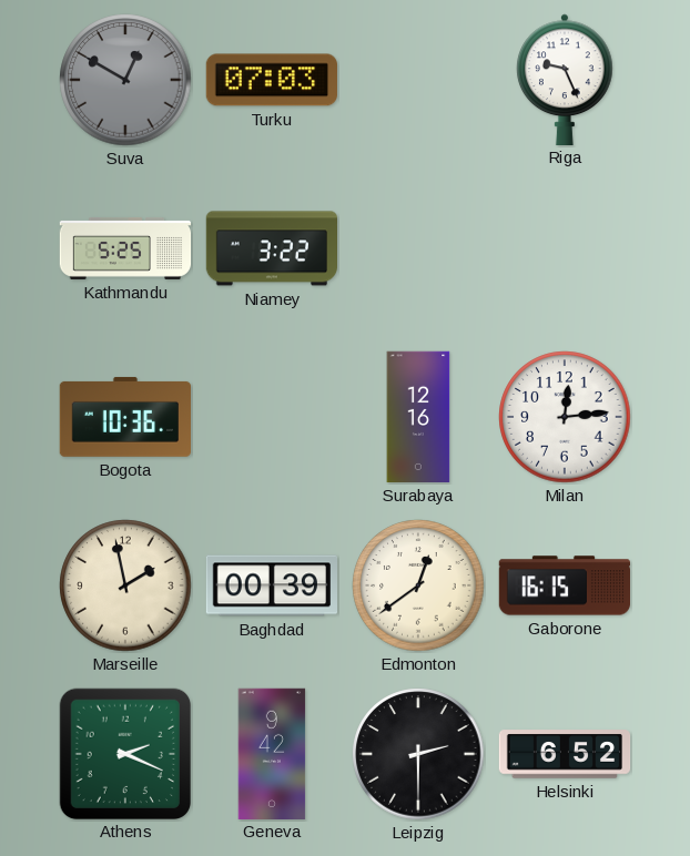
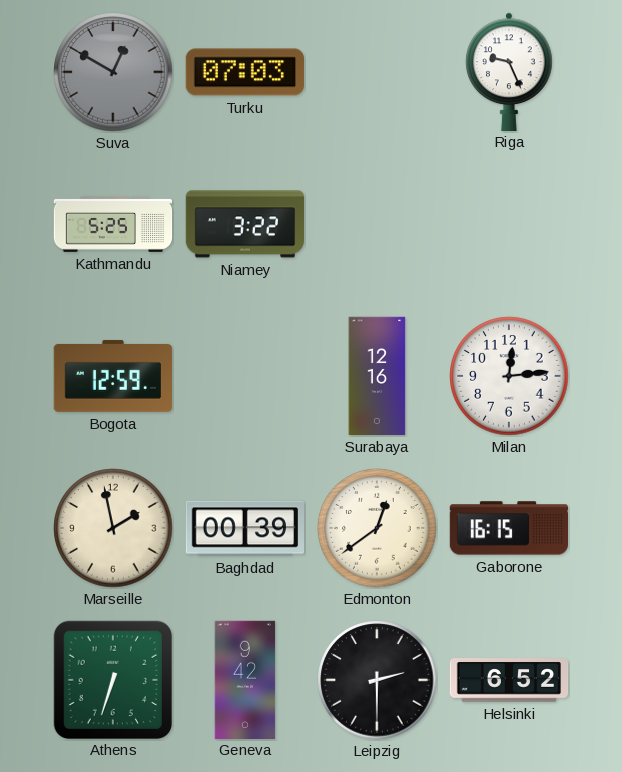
Bogota: 10:36 -> 12:59 (112, 376)
Athens: 2:19 -> 6:33 (112, 679)
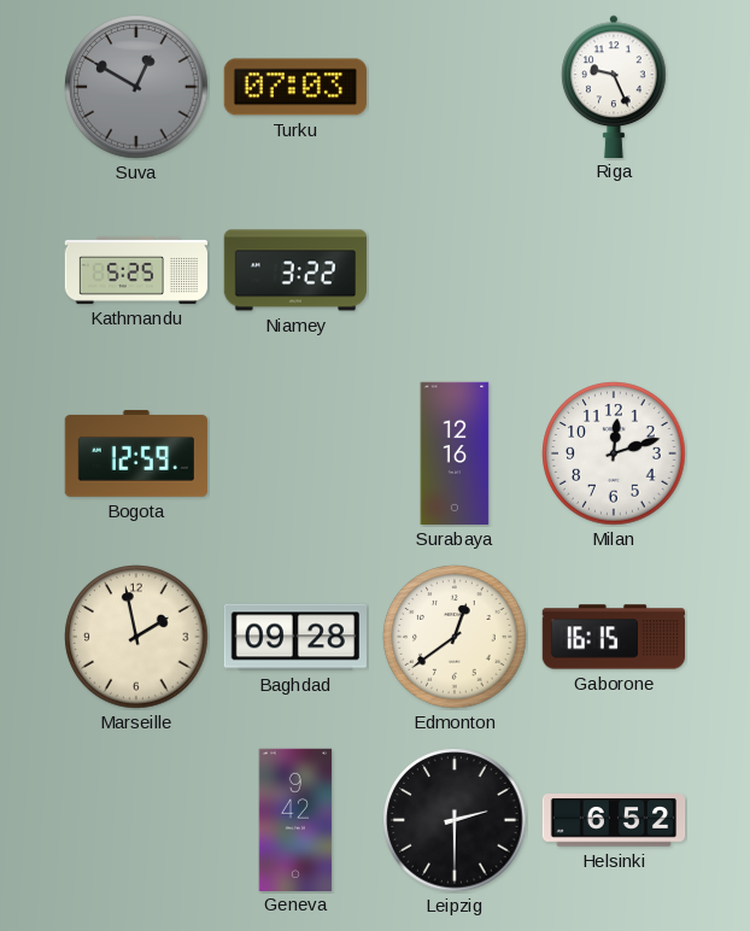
Milan: 12:14 -> 12:12 (614, 453)
Baghdad: 00:39 -> 09:28 (294, 637)
Athens: 6:33 -> none (112, 679)
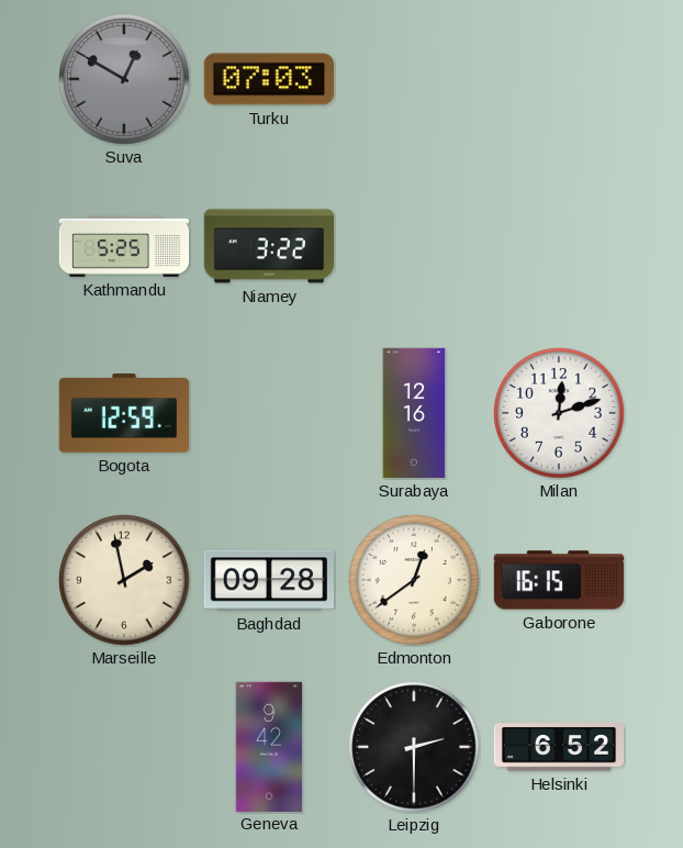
Riga: 9:26 -> none (614, 86)
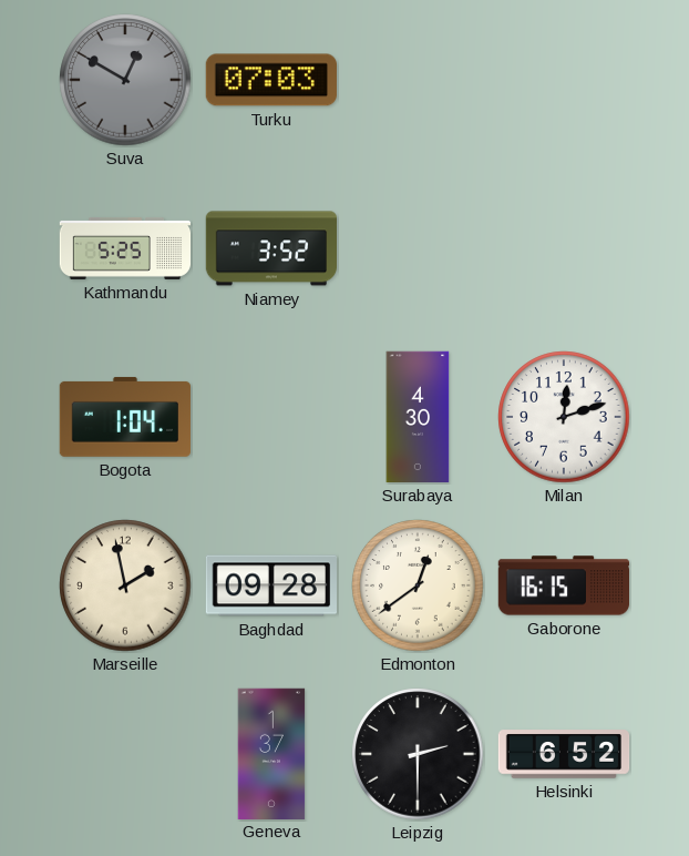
Niamey: 3:22 -> 3:52 (270, 248)
Bogota: 12:59 -> 1:04 (124, 417)
Surabaya: 12:16 -> 4:30 (418, 417)
Geneva: 9:42 -> 1:37 (271, 753)
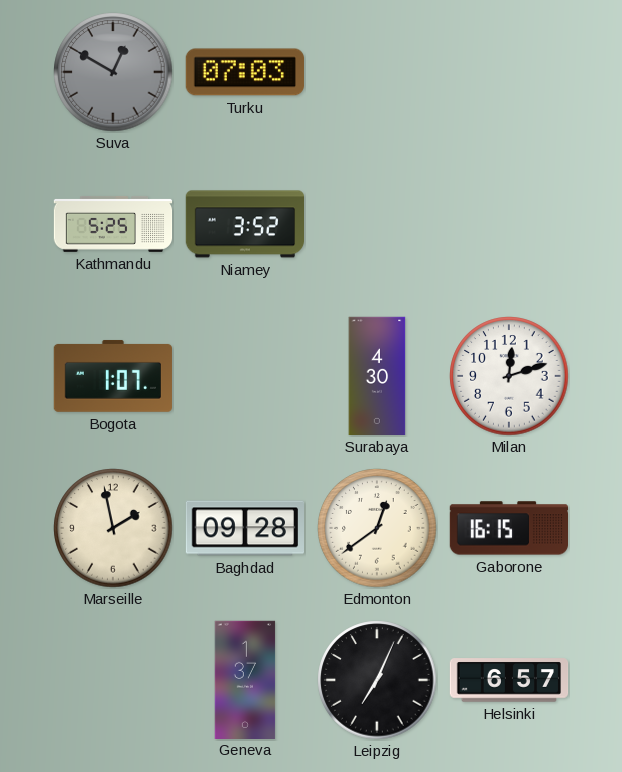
Bogota: 1:04 -> 1:07 (112, 376)
Leipzig: 2:30 -> 7:04 (377, 680)
Helsinki: 6:52 -> 6:57 (509, 680)
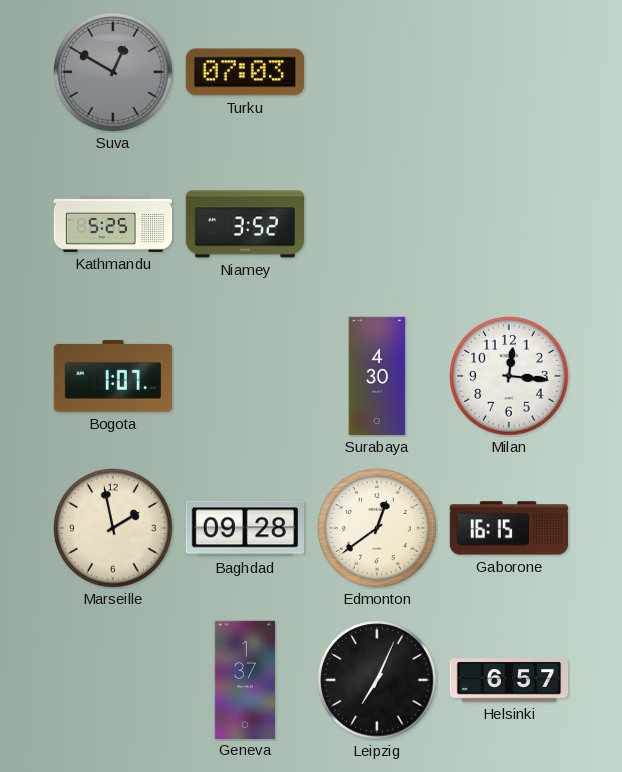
Milan: 12:12 -> 12:16 (509, 376)
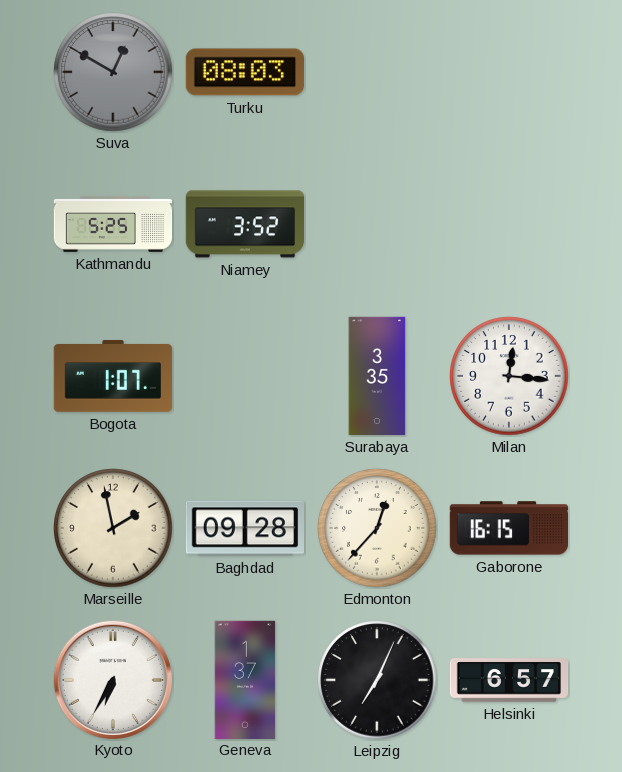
Turku: 07:03 -> 08:03 (245, 72)
Surabaya: 4:30 -> 3:35 (377, 376)
Edmonton: 12:39 -> 12:37 (377, 528)
Kyoto: none -> 6:35 (112, 679)
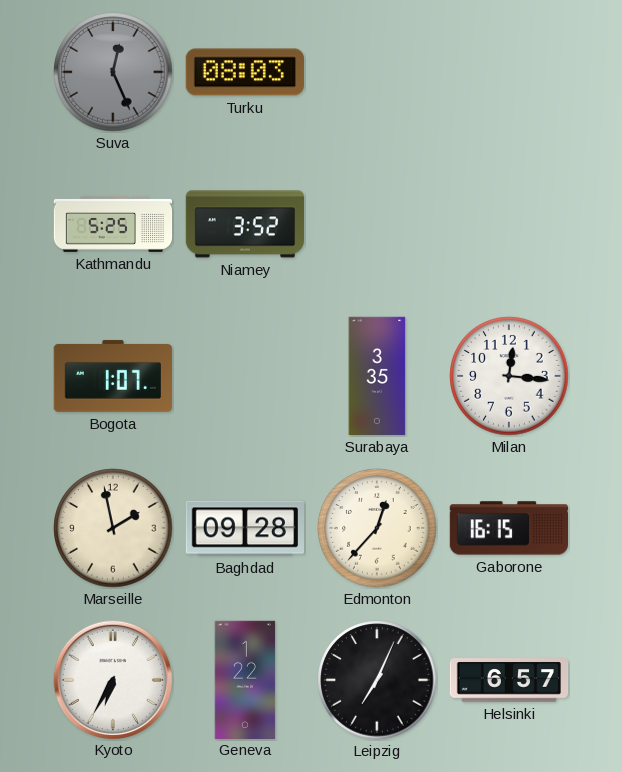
Suva: 12:50 -> 12:26 (113, 72)
Geneva: 1:37 -> 1:22 (245, 679)
